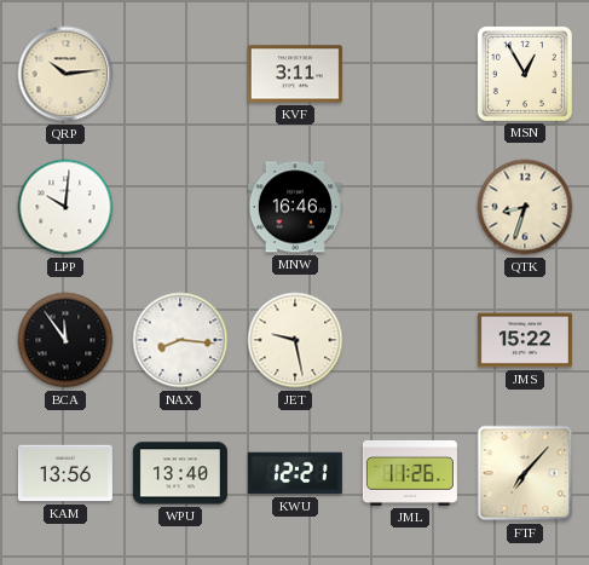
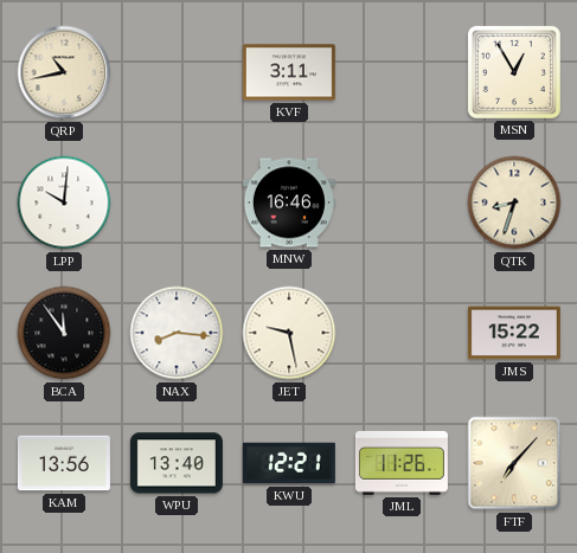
QRP: 10:14 -> 10:43 (64, 72)
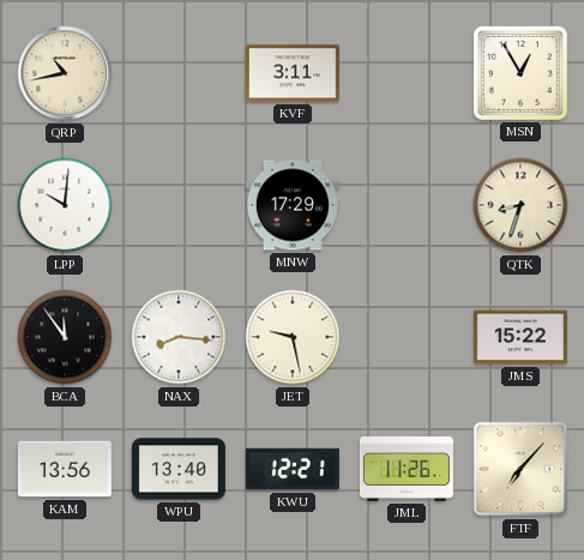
MNW: 16:46 -> 17:29 (293, 205)
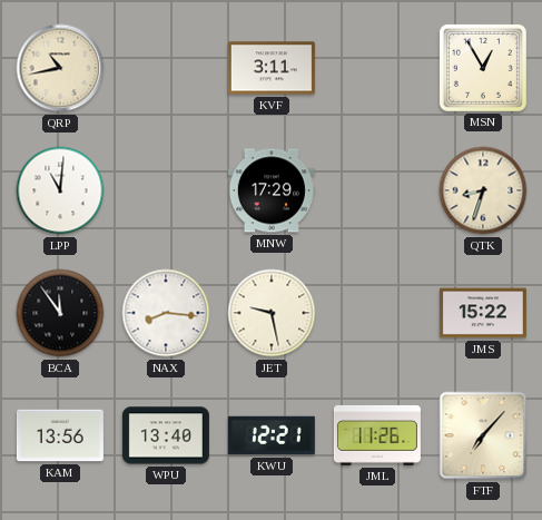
LPP: 10:01 -> 11:01 (60, 190)
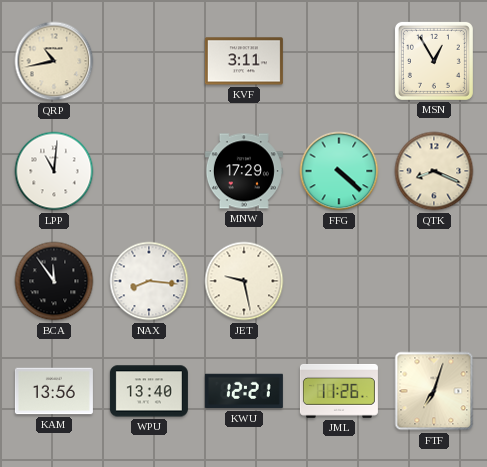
FFG: none -> 4:22 (339, 171)
QTK: 8:33 -> 8:19 (434, 171)
JMS: 15:22 -> none (483, 313)
FTF: 7:07 -> 7:03 (434, 391)
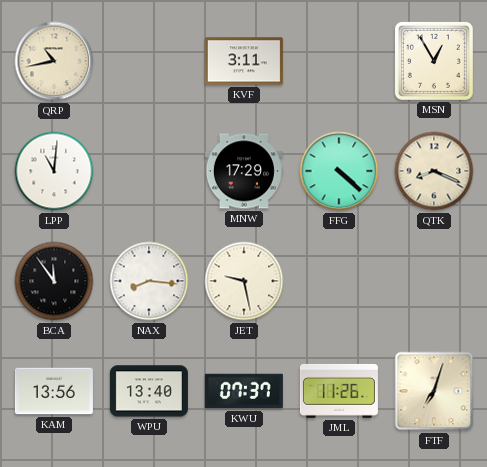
KWU: 12:21 -> 07:37 (244, 391)
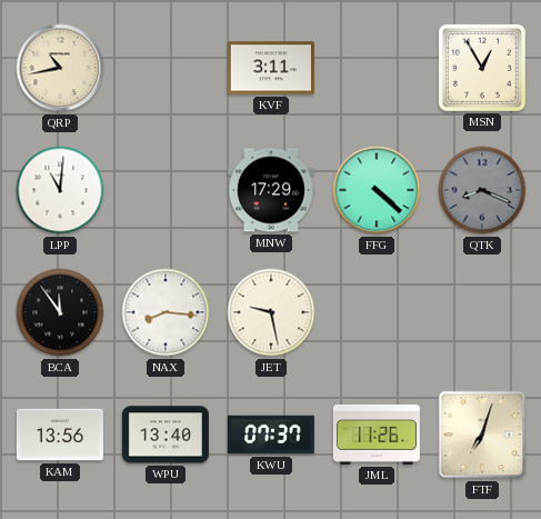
QTK dial: cream -> grey (482, 190)
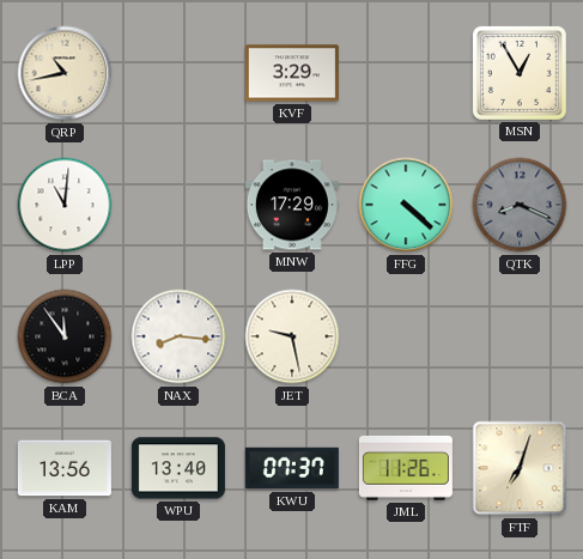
KVF: 3:11 -> 3:29 (292, 73)
